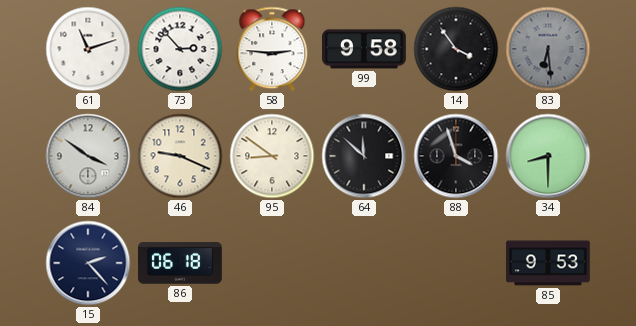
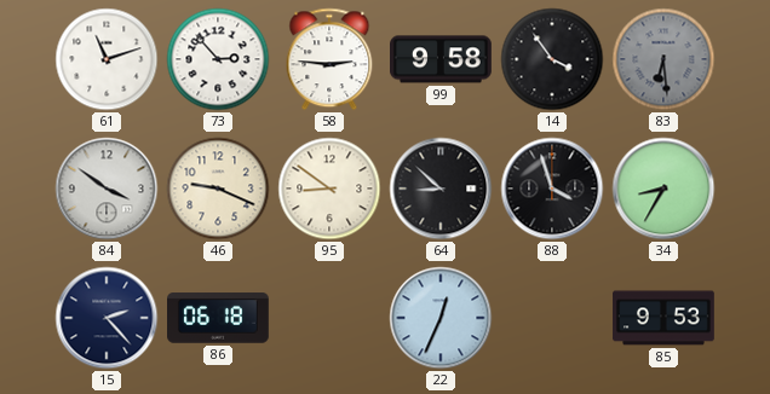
64: 11:52 -> 8:52 (441, 189)
34: 8:30 -> 8:35 (663, 189)
22: none -> 12:34 (441, 318)
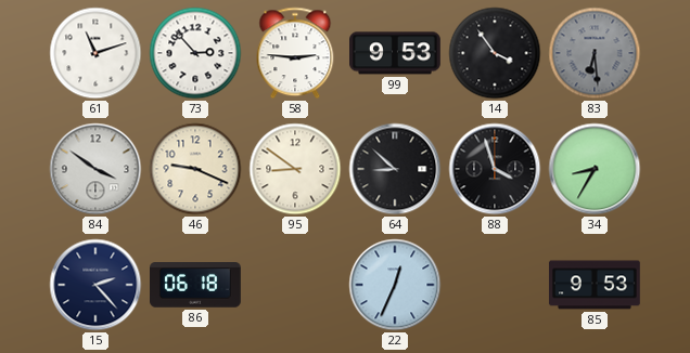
99: 9:58 -> 9:53 (396, 53)
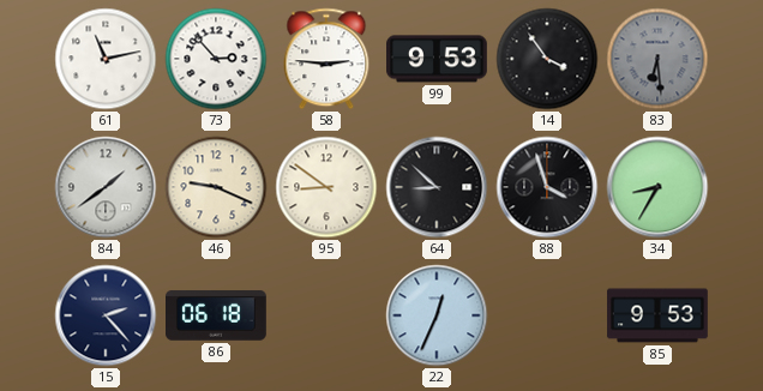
61: 11:12 -> 11:13 (106, 59)
84: 3:51 -> 1:39 (106, 187)
